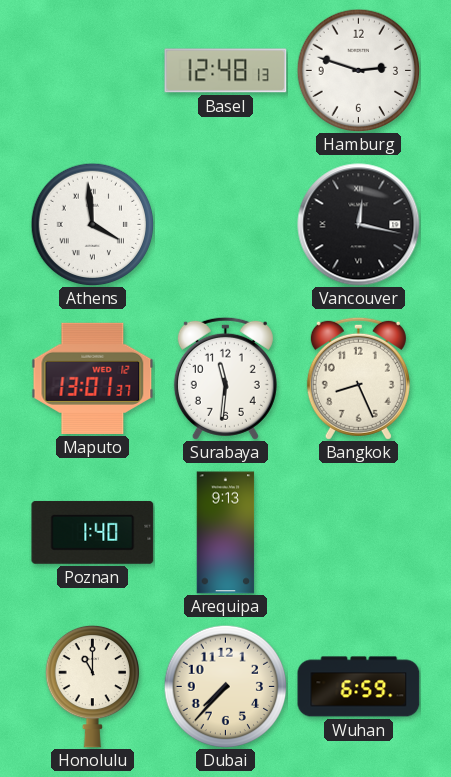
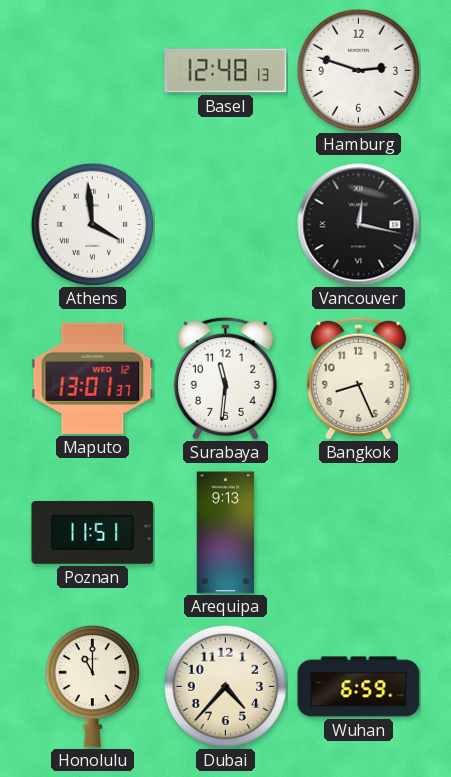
Poznan: 1:40 -> 11:51 (93, 532)
Dubai: 7:37 -> 4:37 (225, 686)
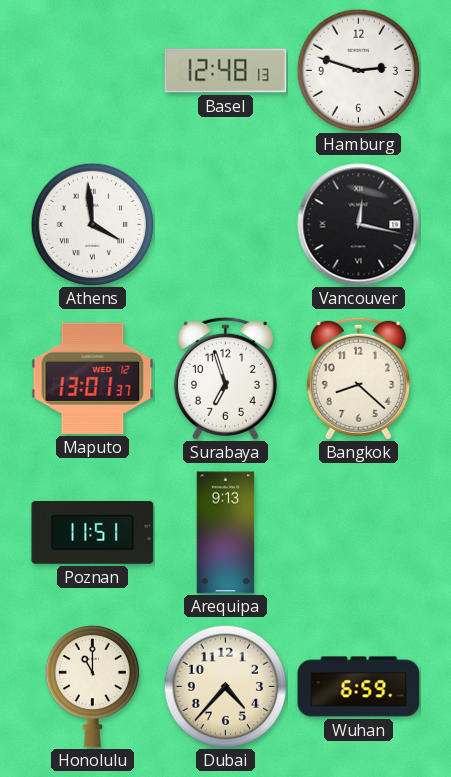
Surabaya: 11:31 -> 6:57 (225, 378)
Bangkok: 8:26 -> 8:22 (358, 378)
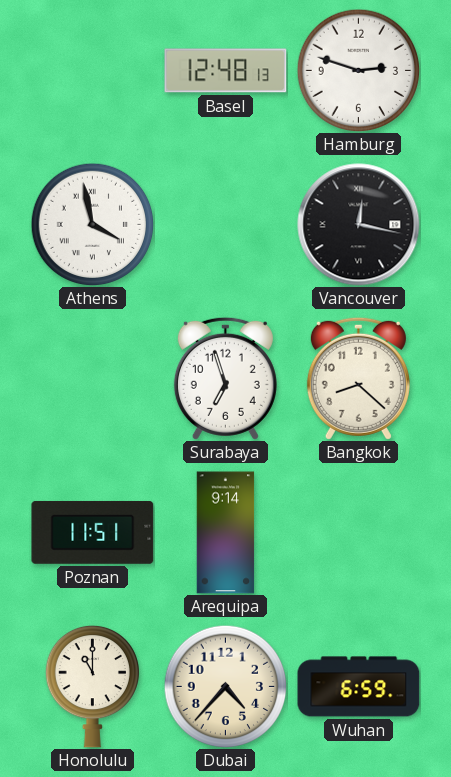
Athens: 3:59 -> 3:58 (92, 224)
Maputo: 13:01 -> none (93, 378)
Arequipa: 9:13 -> 9:14 (226, 533)
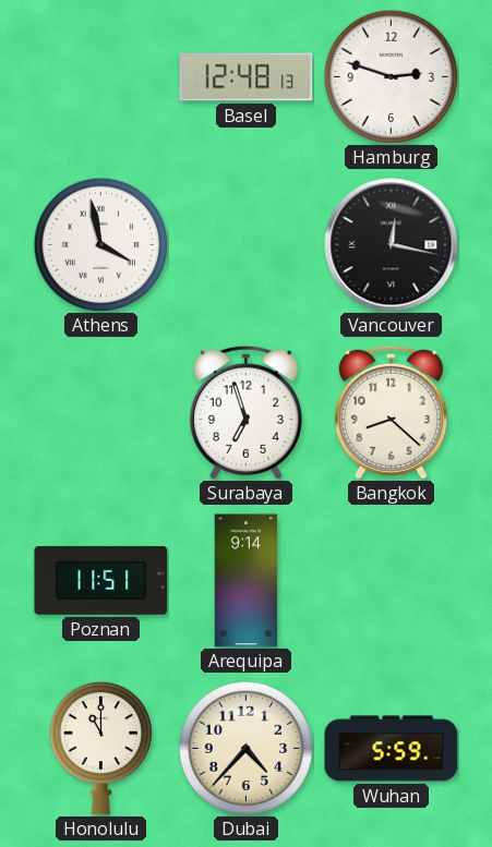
Wuhan: 6:59 -> 5:59 (392, 749)
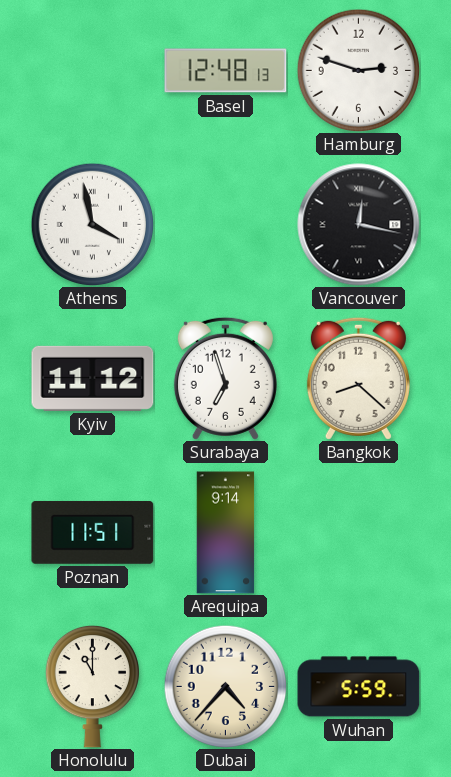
Kyiv: none -> 11:12 (93, 378)
